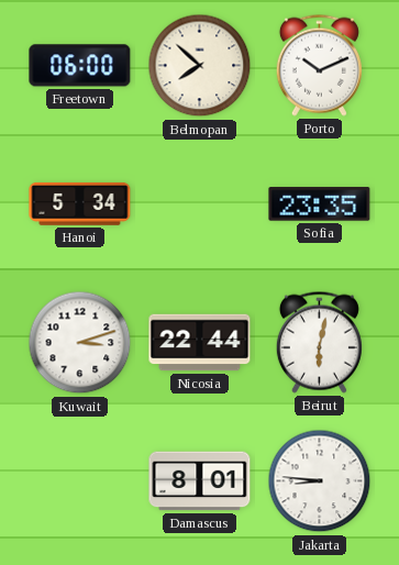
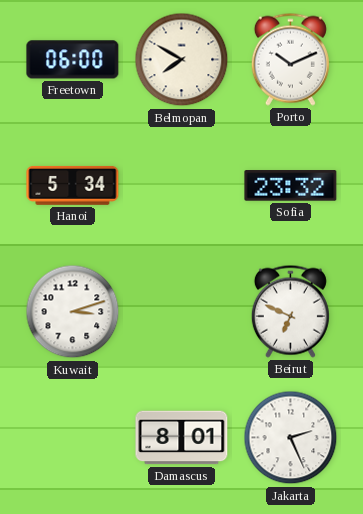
Belmopan: 7:52 -> 7:50 (182, 60)
Sofia: 23:35 -> 23:32 (291, 186)
Nicosia: 22:44 -> none (200, 343)
Beirut: 6:02 -> 6:49 (290, 311)
Jakarta: 8:46 -> 2:26 (291, 438)
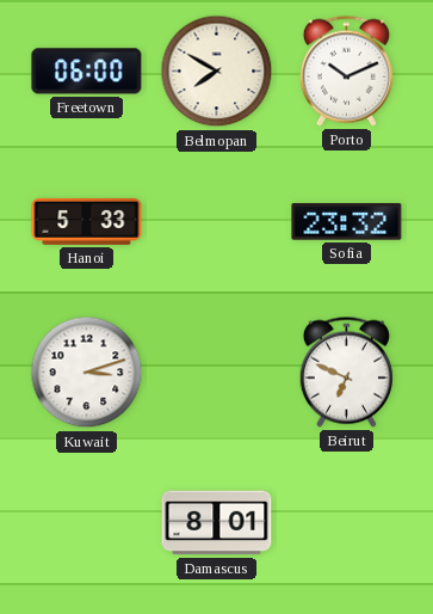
Hanoi: 5:34 -> 5:33 (87, 221)
Jakarta: 2:26 -> none (291, 438)
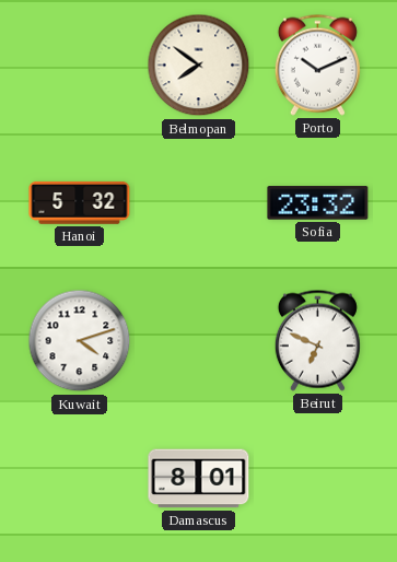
Freetown: 06:00 -> none (87, 72)
Belmopan: 7:50 -> 7:51 (199, 66)
Hanoi: 5:33 -> 5:32 (80, 202)
Kuwait: 3:12 -> 4:12 (80, 341)
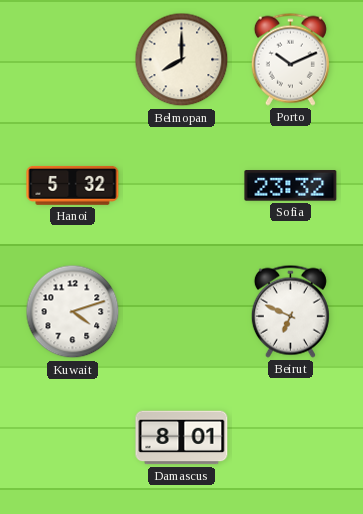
Belmopan: 7:51 -> 8:00 (182, 60)
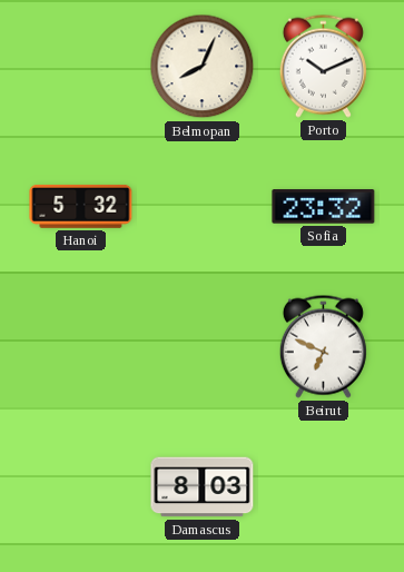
Belmopan: 8:00 -> 8:04 (203, 67)
Kuwait: 4:12 -> none (73, 312)
Damascus: 8:01 -> 8:03 (203, 487)
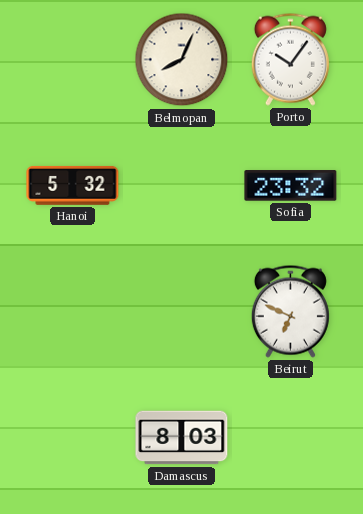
Porto: 10:11 -> 10:06 (290, 59)
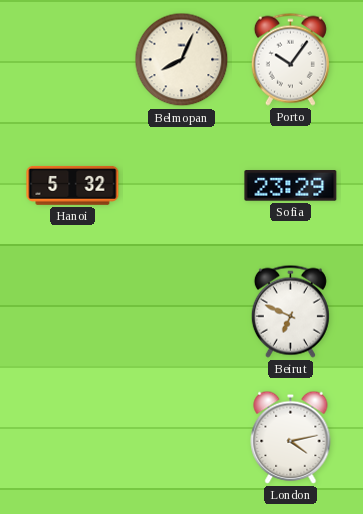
Sofia: 23:32 -> 23:29 (291, 186)
Damascus: 8:03 -> none (182, 438)
London: none -> 4:13 (291, 437)
